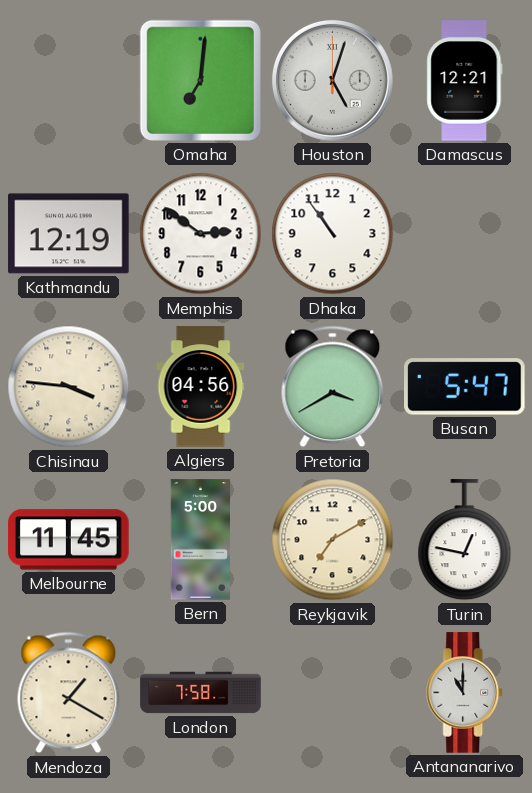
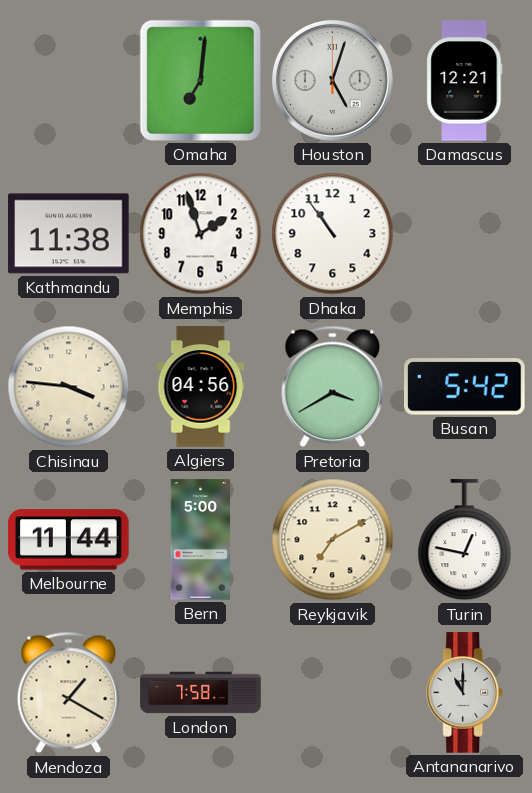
Kathmandu: 12:19 -> 11:38 (69, 234)
Memphis: 2:51 -> 1:57 (201, 234)
Busan: 5:47 -> 5:42 (465, 387)
Melbourne: 11:45 -> 11:44 (69, 540)
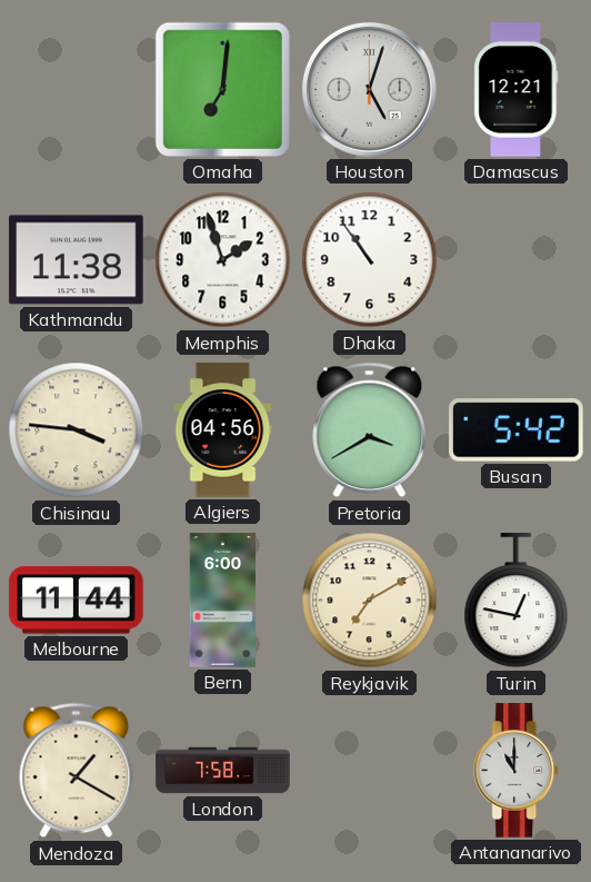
Bern: 5:00 -> 6:00 (223, 601)
